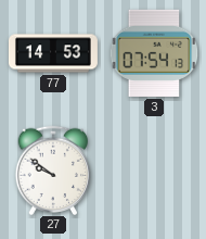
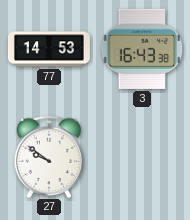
3: 07:54 -> 16:43 (142, 49)
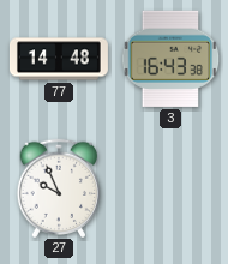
77: 14:53 -> 14:48 (59, 59)
27: 9:51 -> 9:56 (59, 187)
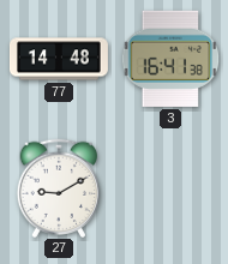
3: 16:43 -> 16:41 (170, 59)
27: 9:56 -> 9:10 (59, 187)
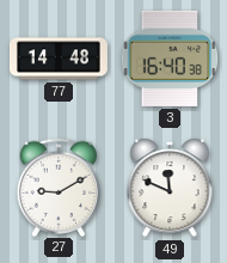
3: 16:41 -> 16:40 (170, 59)
49: none -> 11:49 (170, 188)
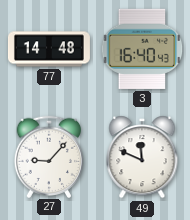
3: 16:40:38 -> 16:40:43 (142, 49)
27: 9:10 -> 9:07 (49, 156)
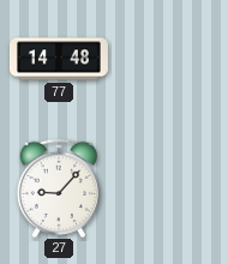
3: 16:40 -> none (142, 49)
49: 11:49 -> none (142, 157)
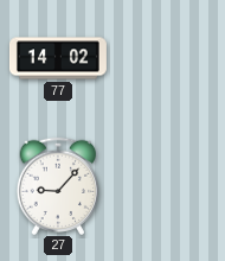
77: 14:48 -> 14:02 (58, 58)
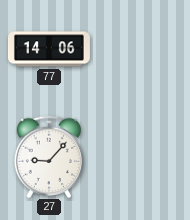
77: 14:02 -> 14:06 (49, 49)
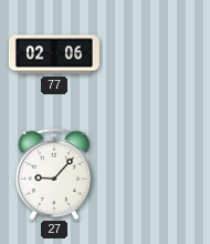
77: 14:06 -> 02:06 (54, 54)
